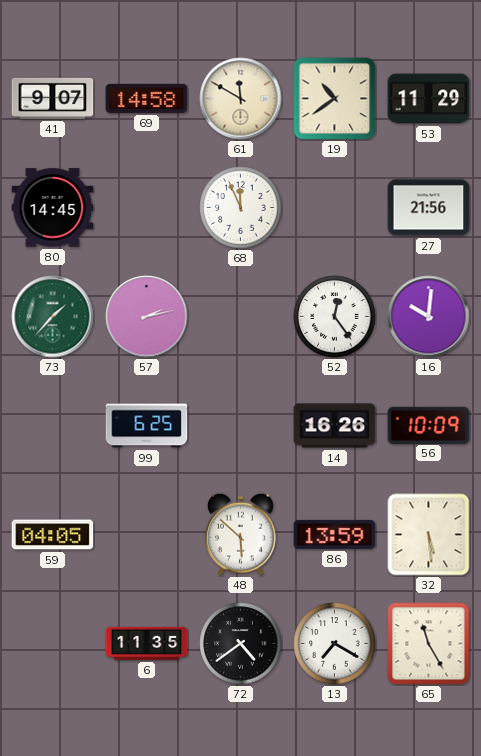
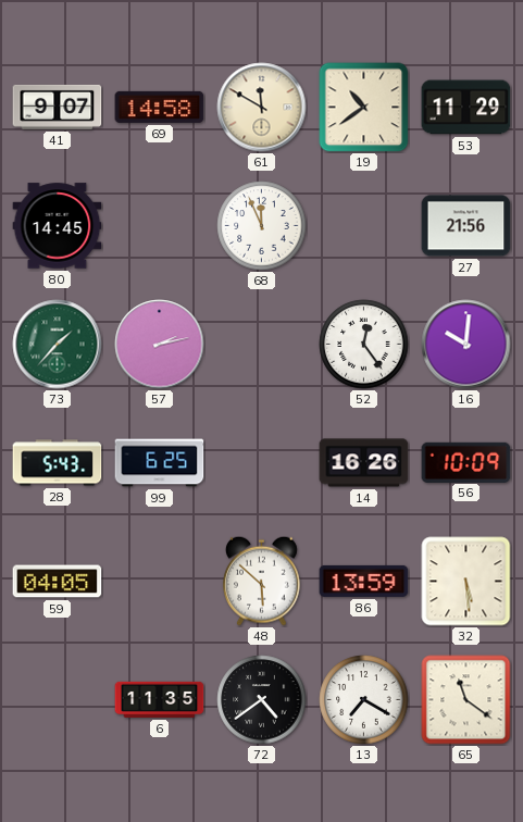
28: none -> 5:43 (58, 463)
65: 11:25 -> 11:21 (466, 700)
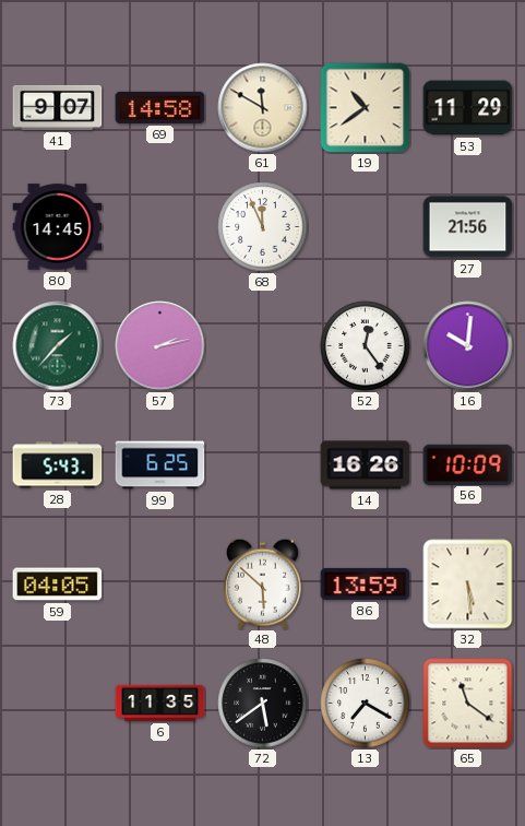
72: 4:39 -> 5:39 (263, 704)
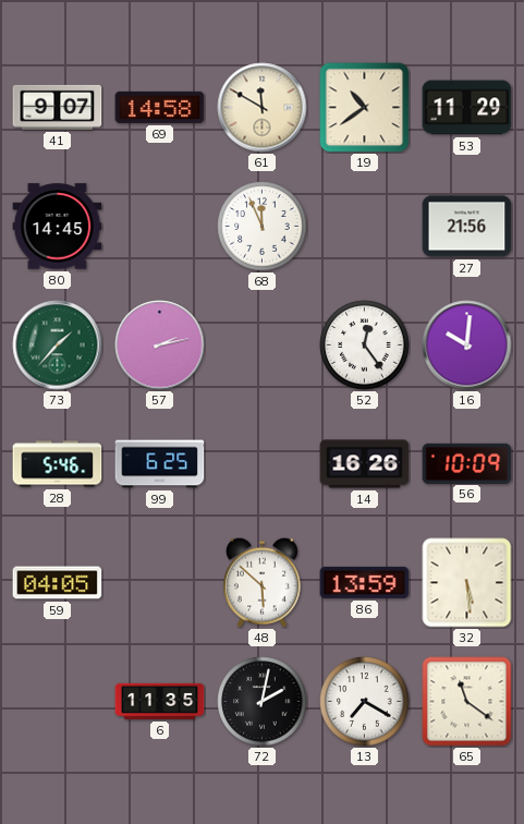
28: 5:43 -> 5:46 (58, 464)
72: 5:39 -> 2:02 (263, 702)
